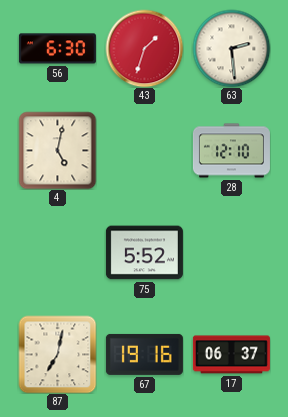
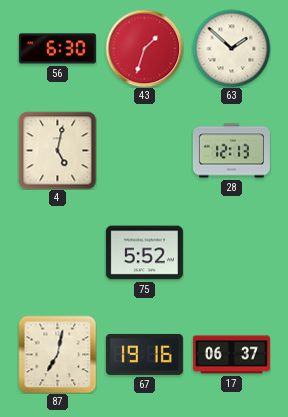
63: 2:29 -> 1:52 (231, 48)
28: 12:10 -> 12:13 (231, 151)
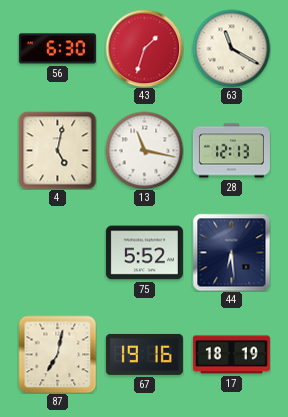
63: 1:52 -> 11:20 (231, 48)
13: none -> 11:17 (144, 150)
44: none -> 6:29 (231, 252)
17: 06:37 -> 18:19 (231, 355)
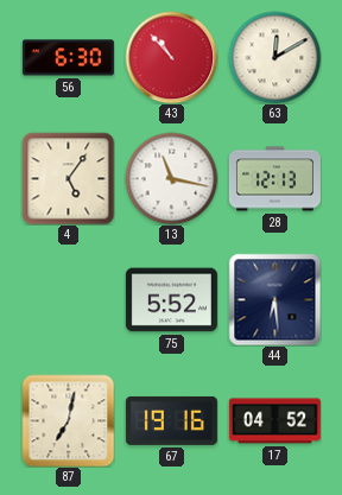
43: 1:33 -> 10:53 (171, 57)
63: 11:20 -> 12:10 (274, 57)
4: 5:02 -> 5:06 (68, 178)
17: 18:19 -> 04:52 (274, 421)
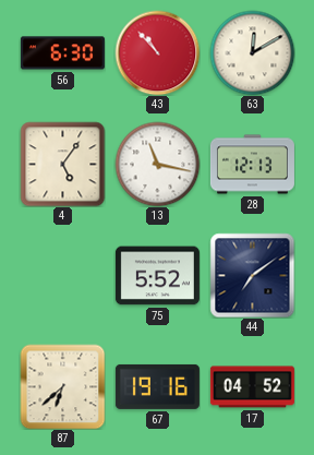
44: 6:29 -> 7:09 (252, 275)
87: 7:02 -> 6:38 (62, 386)
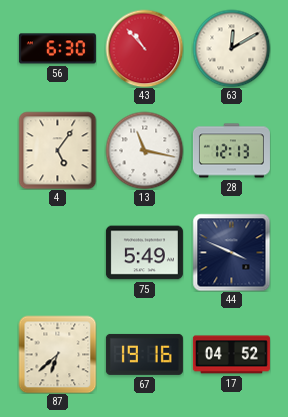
75: 5:52 -> 5:49 (144, 253)
44: 7:09 -> 3:49 (231, 252)
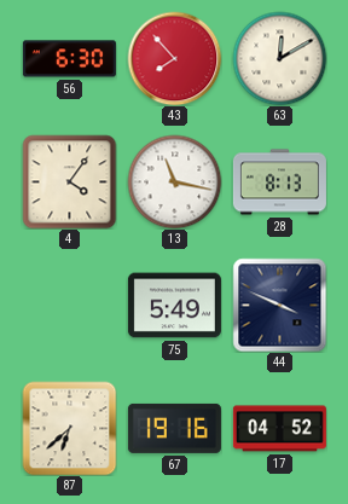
43: 10:53 -> 7:53 (174, 58)
4: 5:06 -> 4:06 (69, 181)
28: 12:13 -> 8:13 (279, 183)
